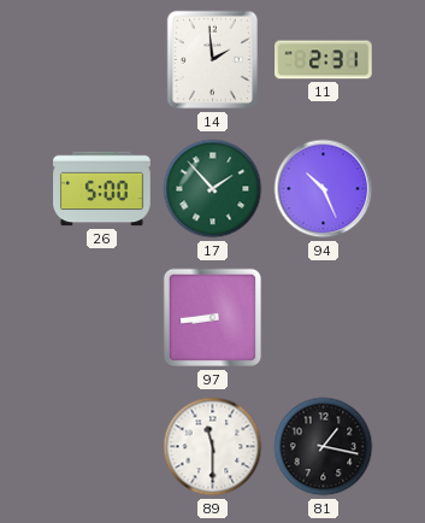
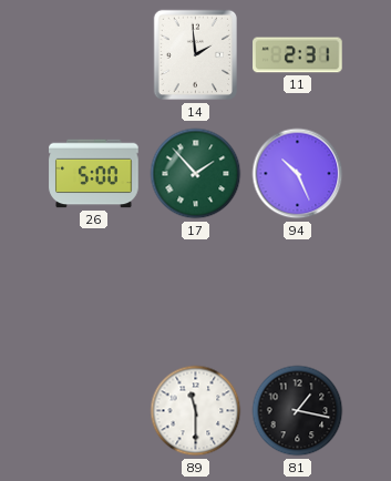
97: 8:44 -> none (213, 318)
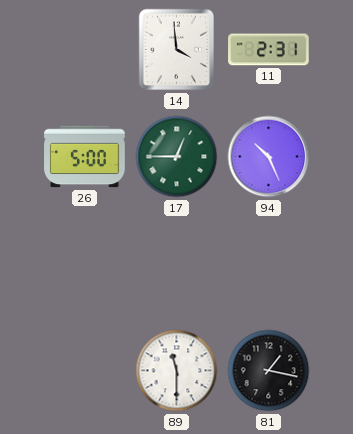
14: 1:59 -> 3:59 (176, 50)
17: 1:53 -> 12:45 (177, 157)
